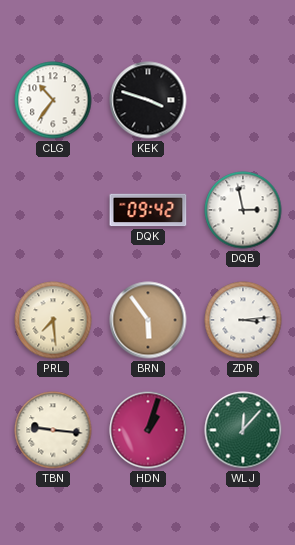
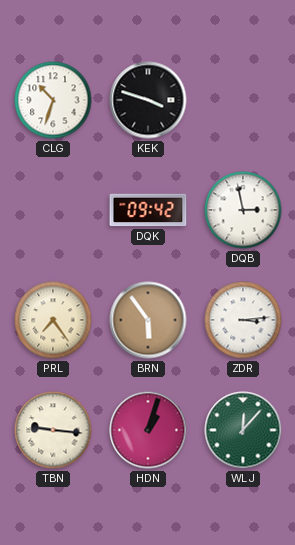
CLG: 10:36 -> 10:33 (53, 100)
PRL: 7:29 -> 7:24 (53, 320)
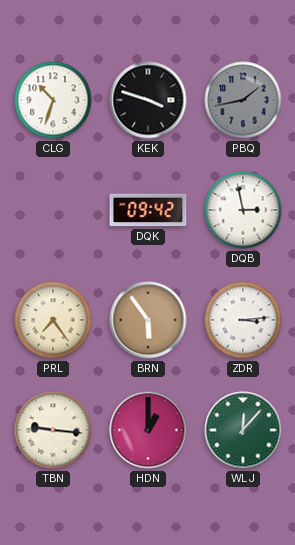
PBQ: none -> 1:43 (243, 100)
HDN: 1:03 -> 1:00 (148, 430)
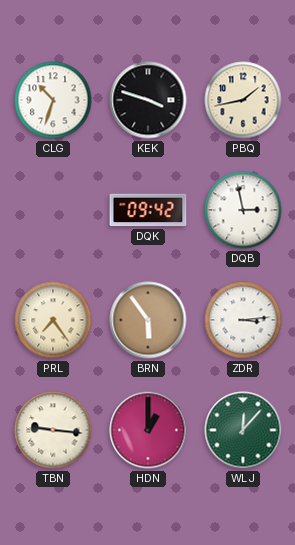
PBQ dial: grey -> cream (243, 100)
